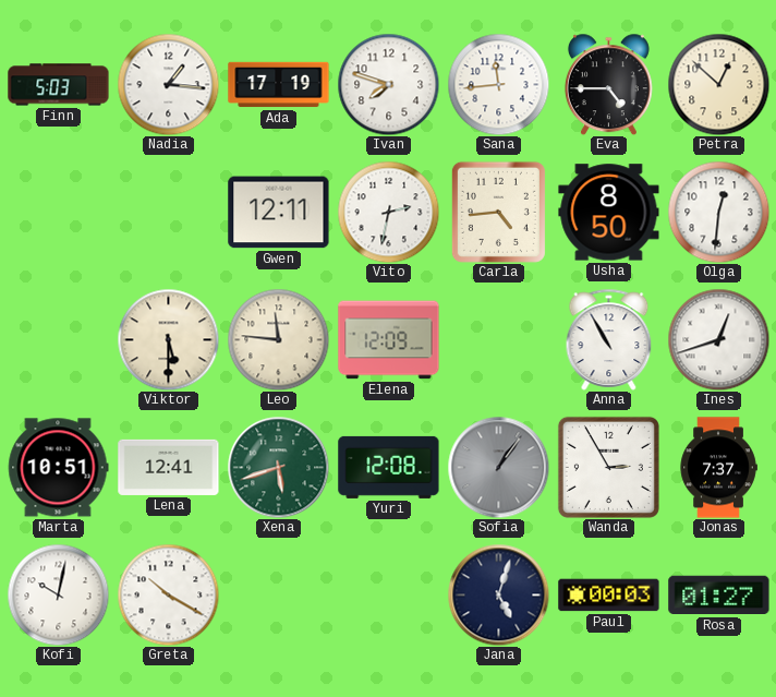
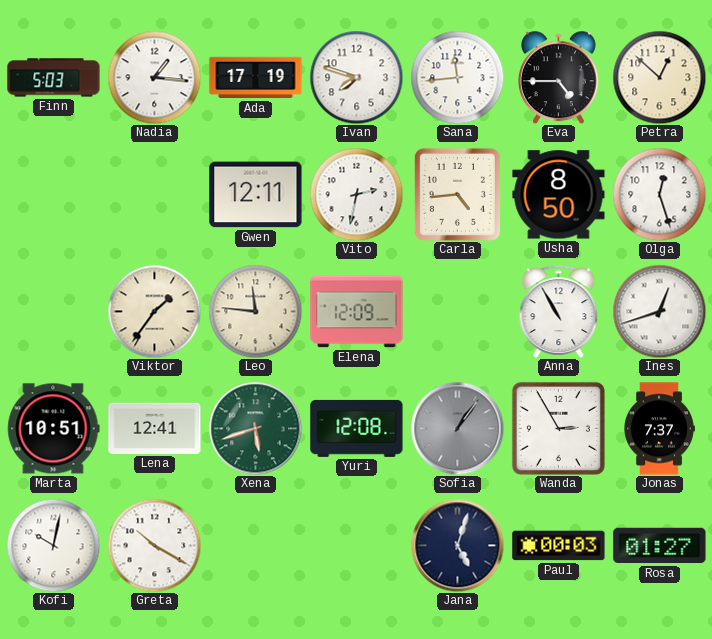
Olga: 12:31 -> 12:27 (659, 194)
Viktor: 5:30 -> 1:36 (154, 311)
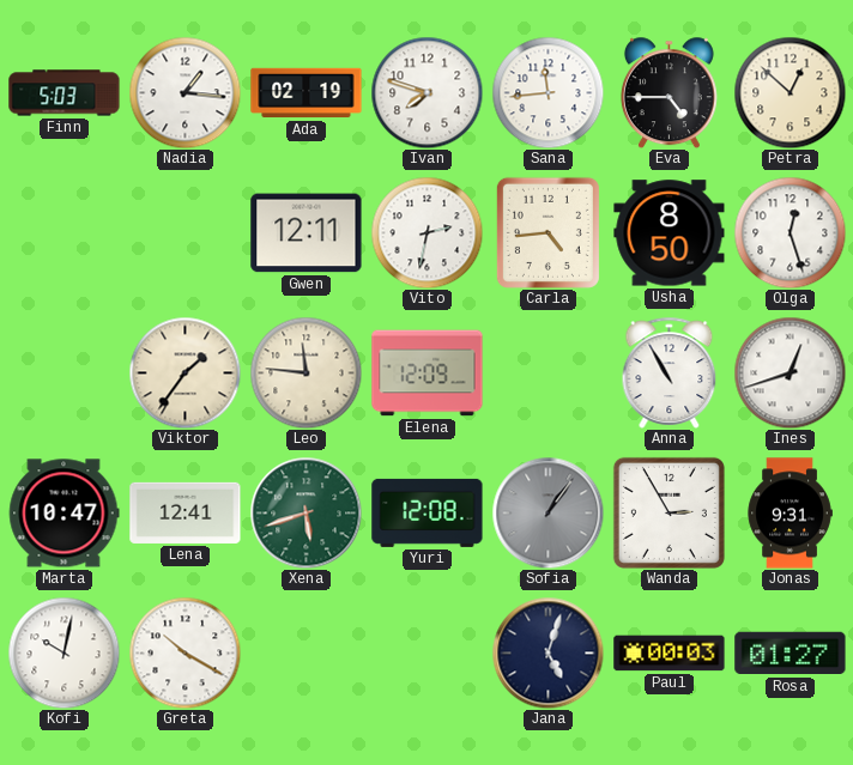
Ada: 17:19 -> 02:19 (307, 93)
Marta: 10:51 -> 10:47 (63, 514)
Jonas: 7:37 -> 9:31 (790, 514)
